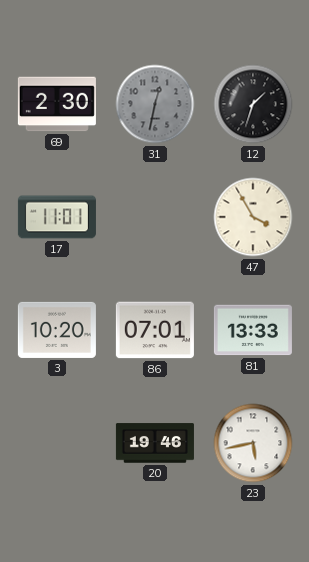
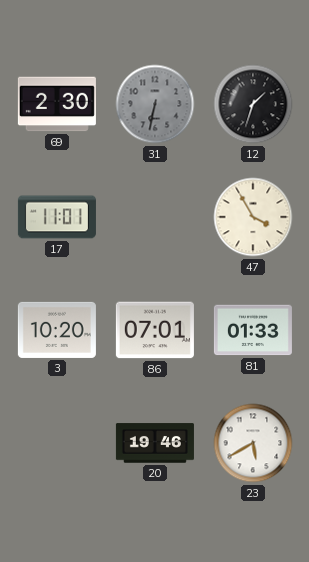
31: 12:32 -> 6:32 (155, 104)
81: 13:33 -> 01:33 (253, 330)
23: 5:43 -> 5:40 (253, 443)
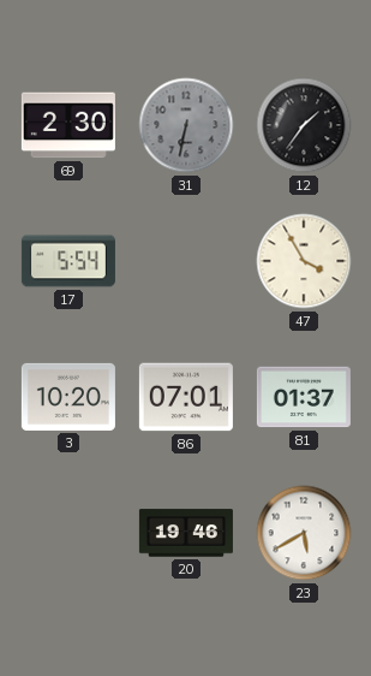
12: 1:33 -> 1:36 (304, 125)
17: 11:01 -> 5:54 (68, 261)
81: 01:33 -> 01:37 (304, 397)
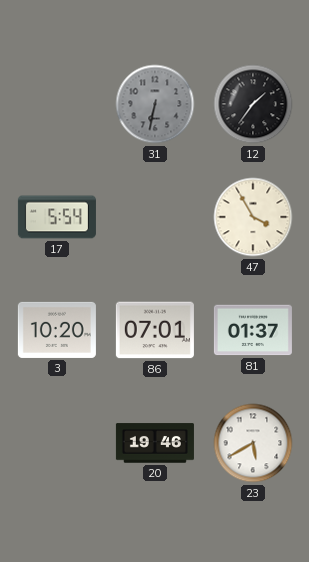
69: 2:30 -> none (68, 125)
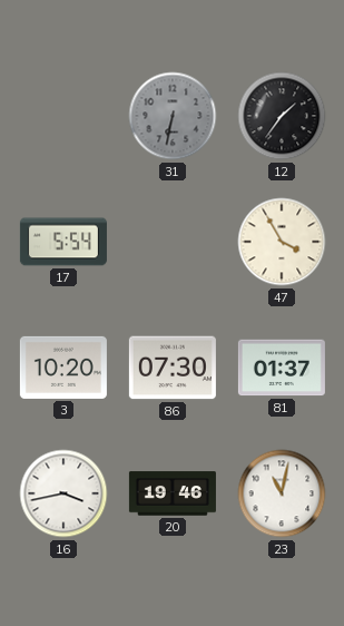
86: 07:01 -> 07:30 (173, 368)
16: none -> 3:43 (63, 493)
23: 5:40 -> 11:02 (282, 493)
